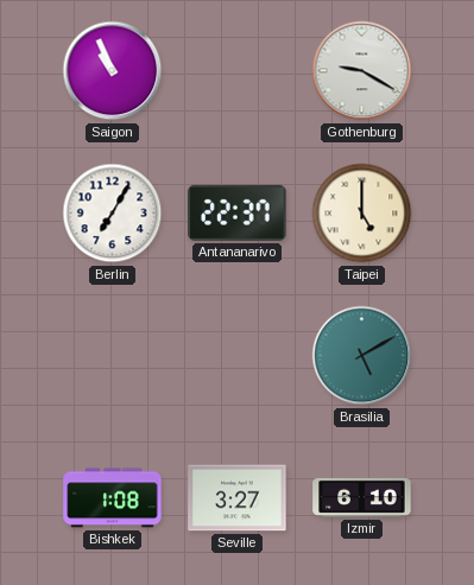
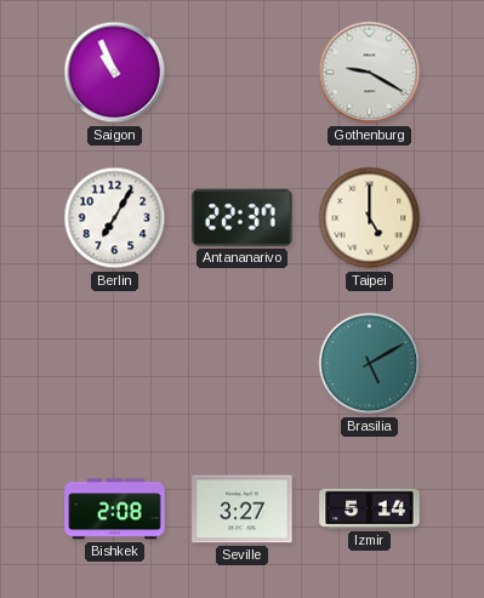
Bishkek: 1:08 -> 2:08 (115, 509)
Izmir: 6:10 -> 5:14 (370, 508)
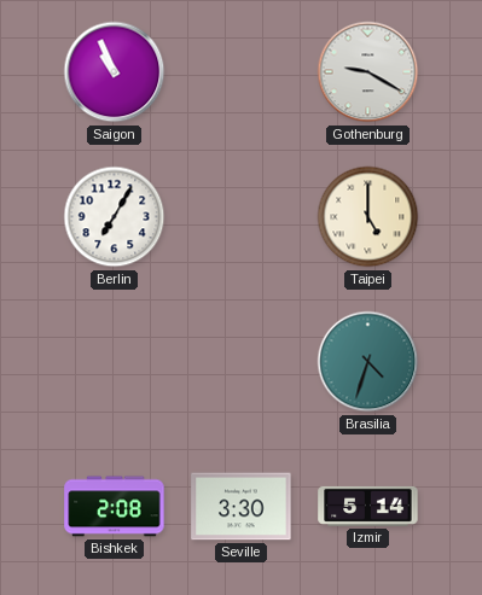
Antananarivo: 22:37 -> none (243, 217)
Brasilia: 5:10 -> 4:33 (368, 362)
Seville: 3:27 -> 3:30 (242, 507)
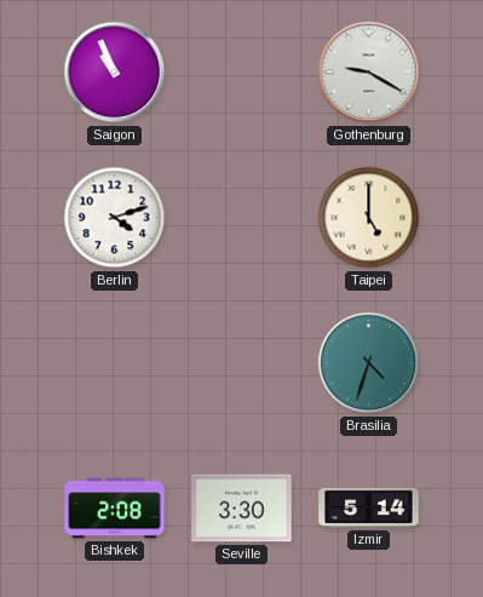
Berlin: 7:05 -> 4:12 (115, 218)
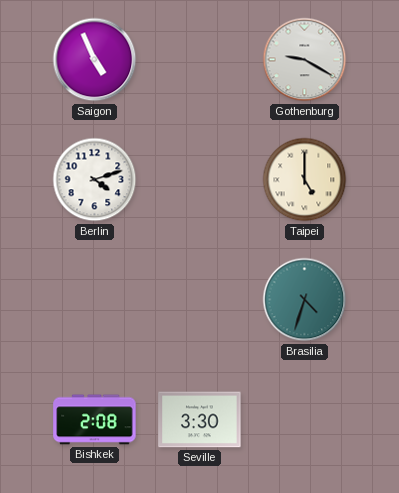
Saigon: 10:56 -> 4:56 (95, 60)
Izmir: 5:14 -> none (369, 507)
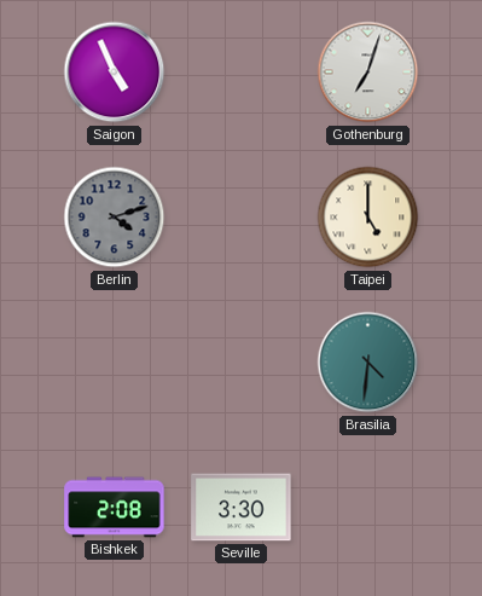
Gothenburg: 9:20 -> 7:03 (368, 73)
Berlin dial: white -> grey (115, 218)
Brasilia: 4:33 -> 4:31 (368, 363)
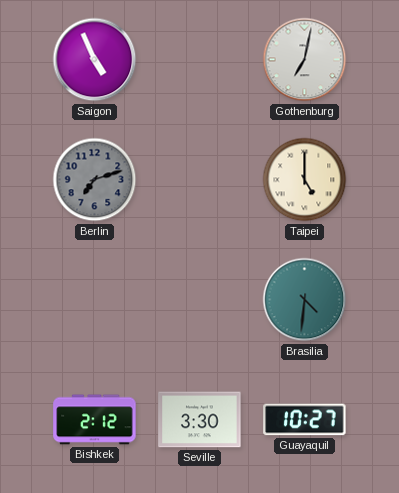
Gothenburg: 7:03 -> 7:02 (305, 60)
Berlin: 4:12 -> 7:12 (95, 180)
Bishkek: 2:08 -> 2:12 (95, 420)
Guayaquil: none -> 10:27 (305, 420)
